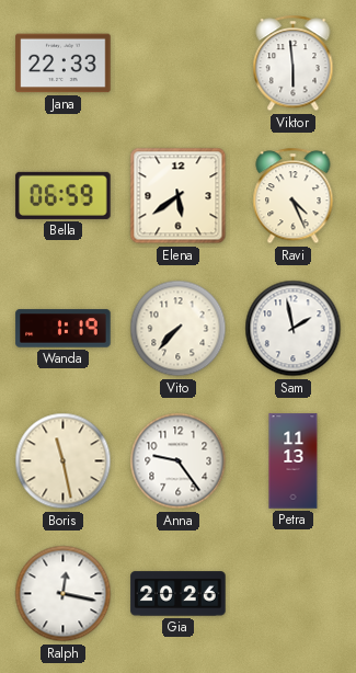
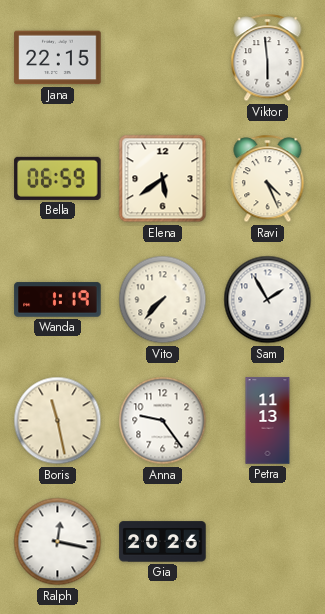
Jana: 22:33 -> 22:15 (58, 58)
Sam: 1:58 -> 1:55 (268, 300)
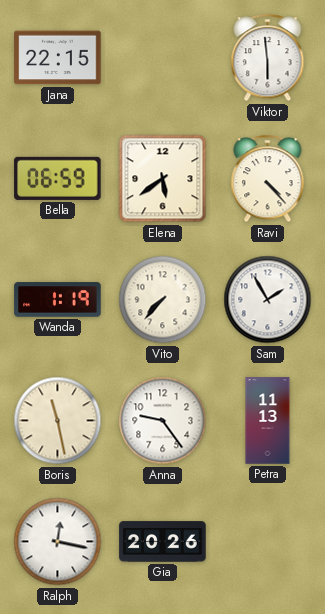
Ravi: 4:26 -> 4:23 (268, 179)
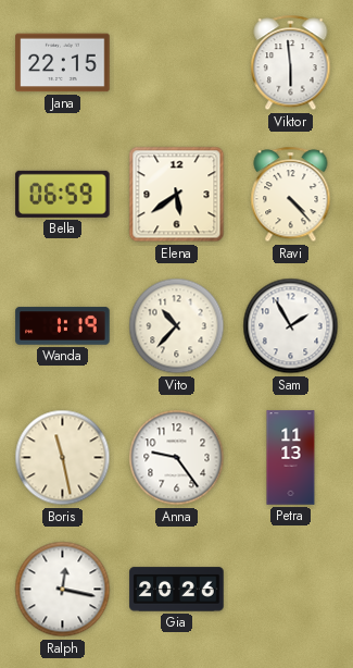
Vito: 7:37 -> 10:37 (177, 326)
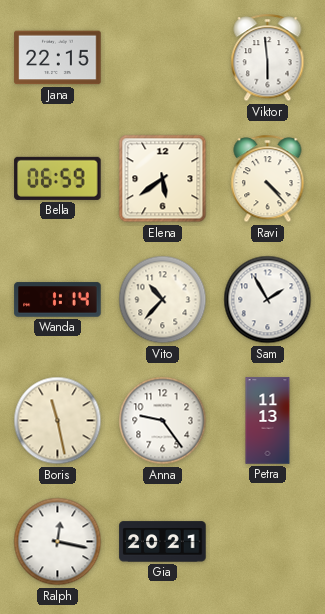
Wanda: 1:19 -> 1:14 (58, 300)
Gia: 20:26 -> 20:21 (163, 542)
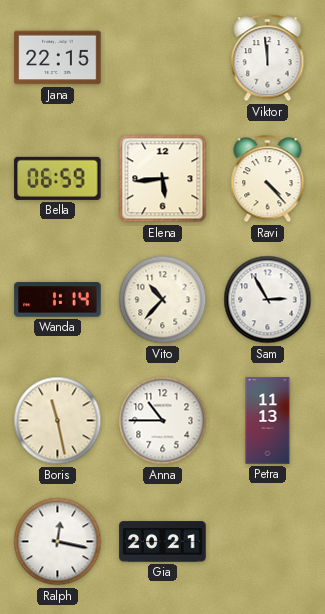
Viktor: 5:59 -> 11:59 (268, 58)
Elena: 5:39 -> 5:44 (163, 179)
Sam: 1:55 -> 2:55 (268, 300)
Anna: 9:24 -> 10:45 (163, 421)
